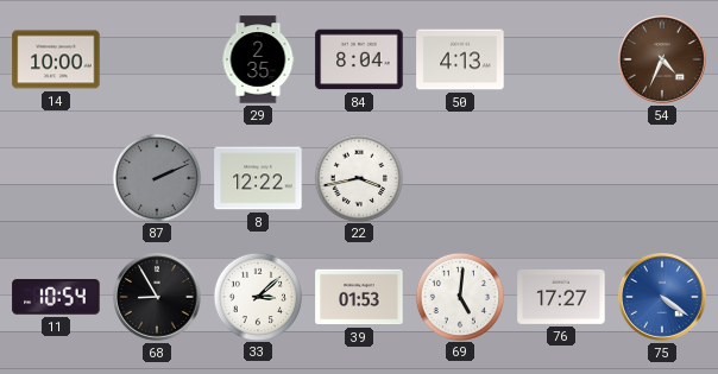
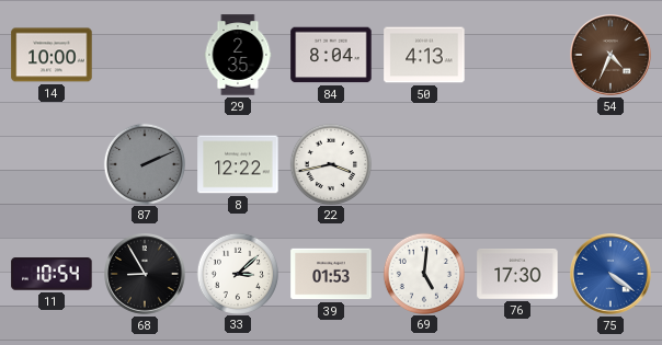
76: 17:27 -> 17:30 (517, 274)
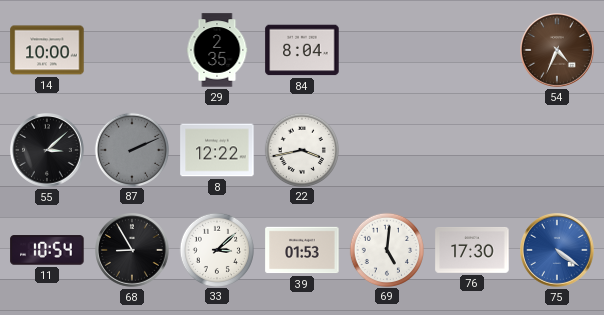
50: 4:13 -> none (424, 55)
55: none -> 3:08 (48, 151)
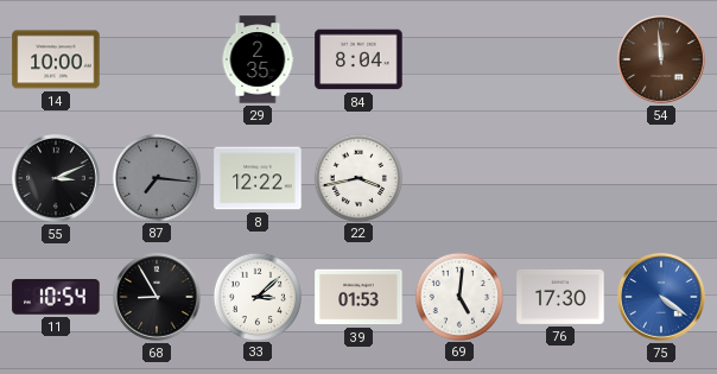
54: 4:34 -> 11:59 (662, 61)
55: 3:08 -> 3:11 (57, 179)
87: 2:11 -> 7:16 (156, 177)
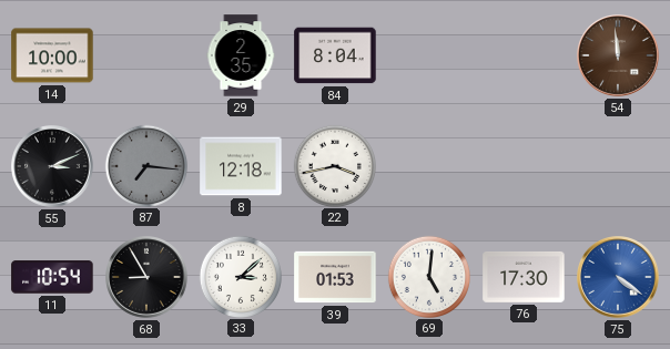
8: 12:22 -> 12:18 (241, 166)
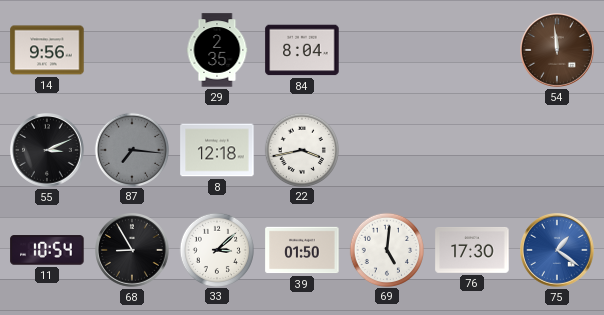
14: 10:00 -> 9:56 (47, 50)
39: 01:53 -> 01:50 (302, 250)
75: 4:21 -> 1:21 (558, 251)
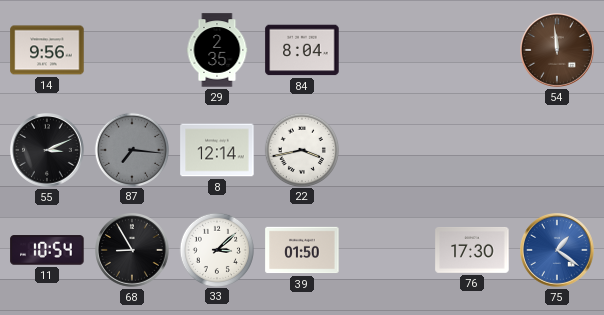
8: 12:18 -> 12:14 (217, 150)
69: 5:01 -> none (386, 249)
